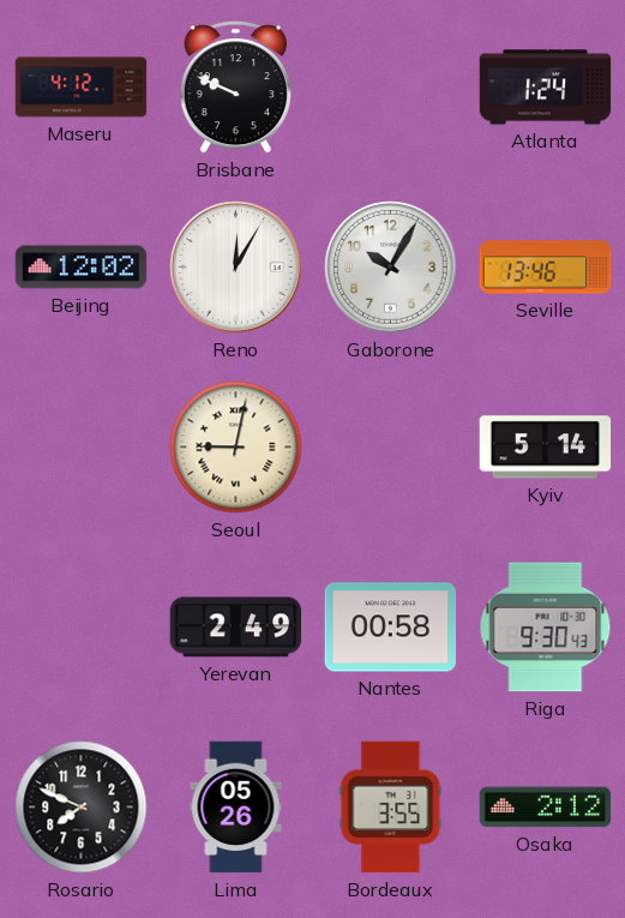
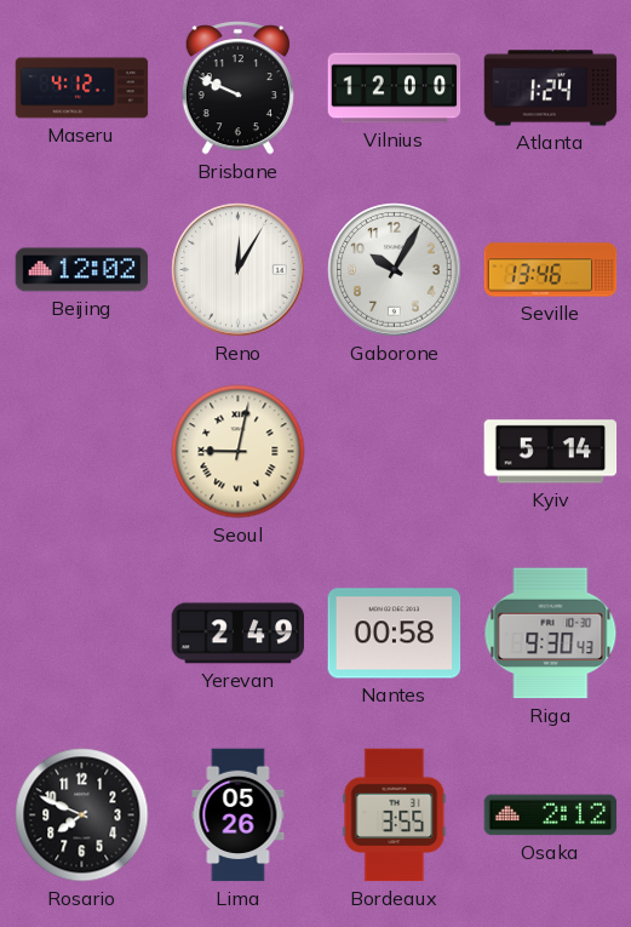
Vilnius: none -> 12:00 (395, 88)
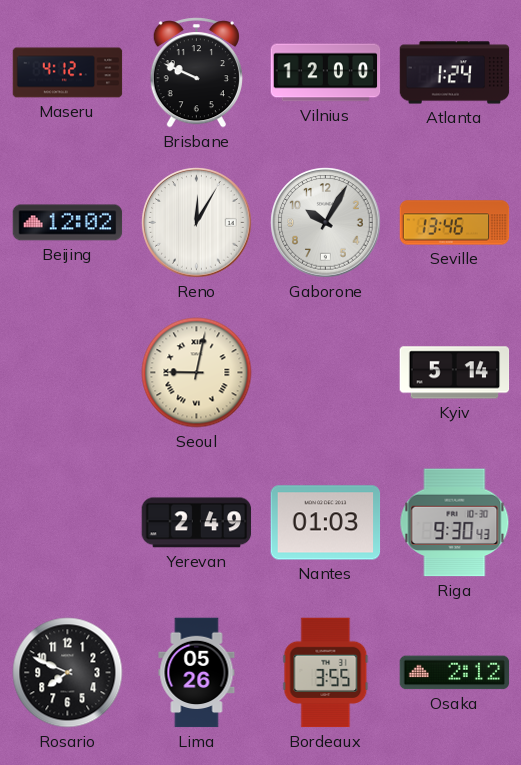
Nantes: 00:58 -> 01:03 (326, 523)
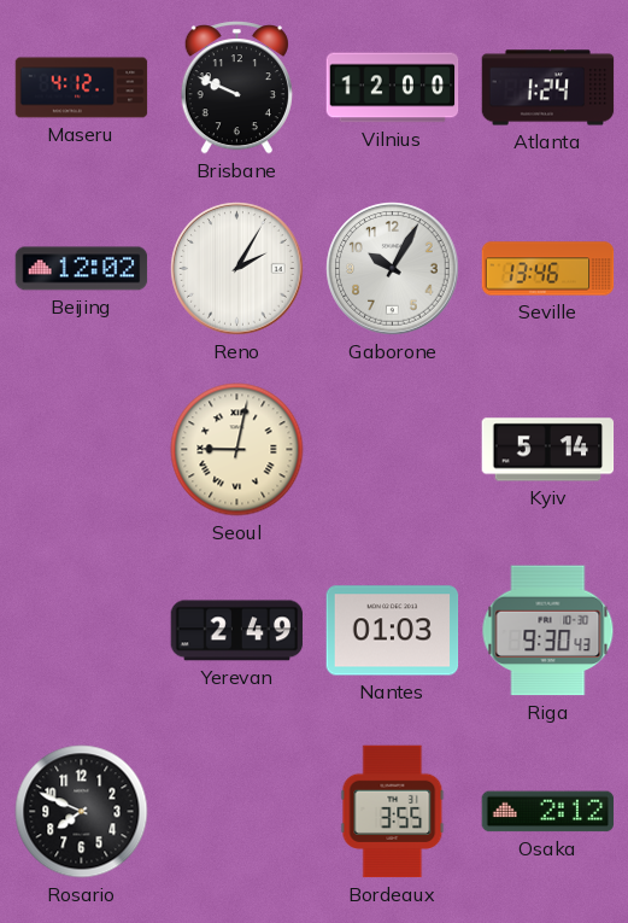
Reno: 12:05 -> 2:05 (237, 269)
Lima: 05:26 -> none (197, 673)
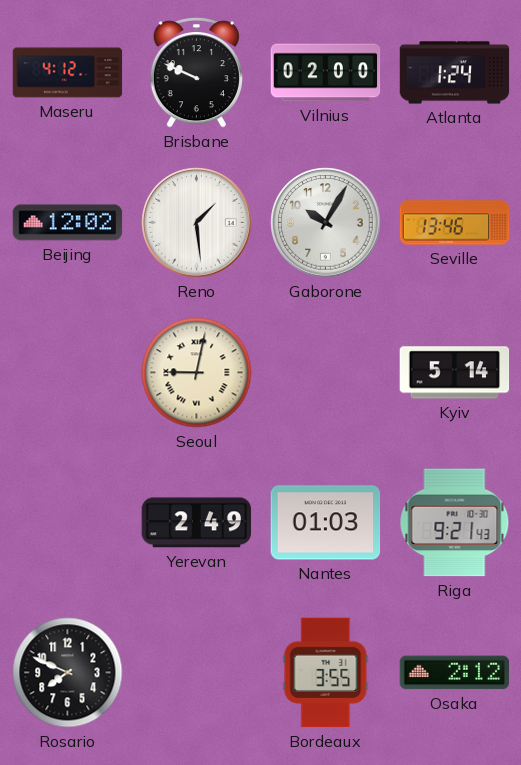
Vilnius: 12:00 -> 02:00 (326, 73)
Reno: 2:05 -> 1:29 (197, 223)
Riga: 9:30 -> 9:21 (455, 523)
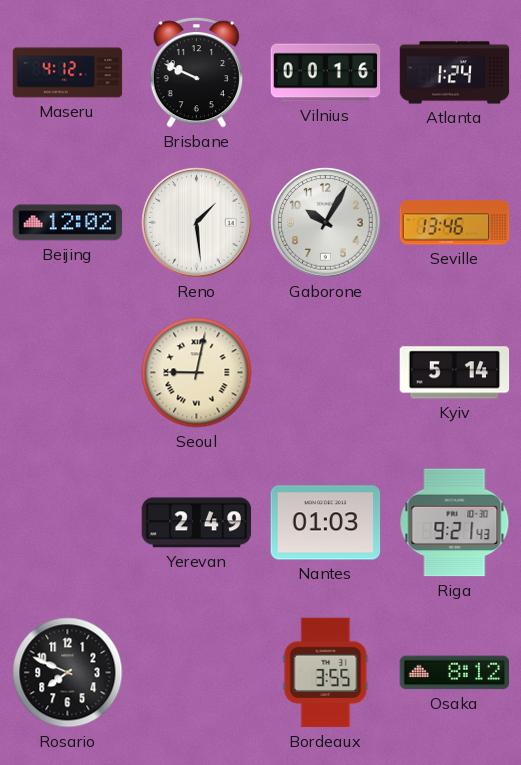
Vilnius: 02:00 -> 00:16 (326, 73)
Osaka: 2:12 -> 8:12 (455, 673)
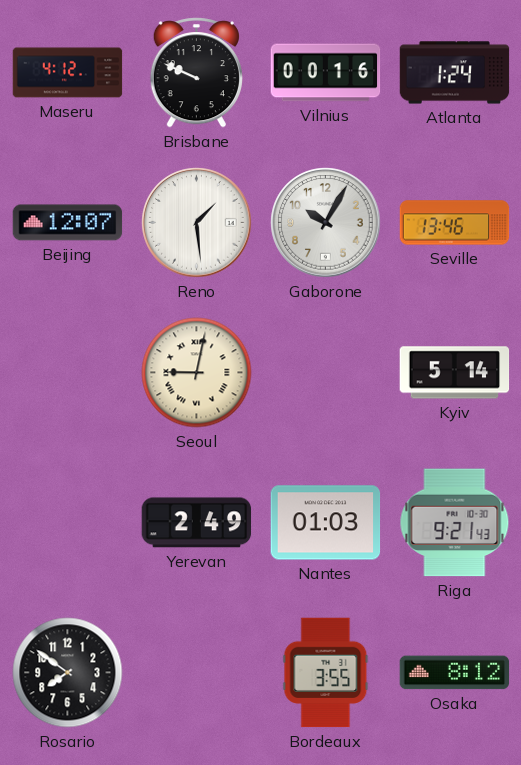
Beijing: 12:02 -> 12:07 (68, 223)
Rosario: 7:49 -> 7:51 (68, 673)
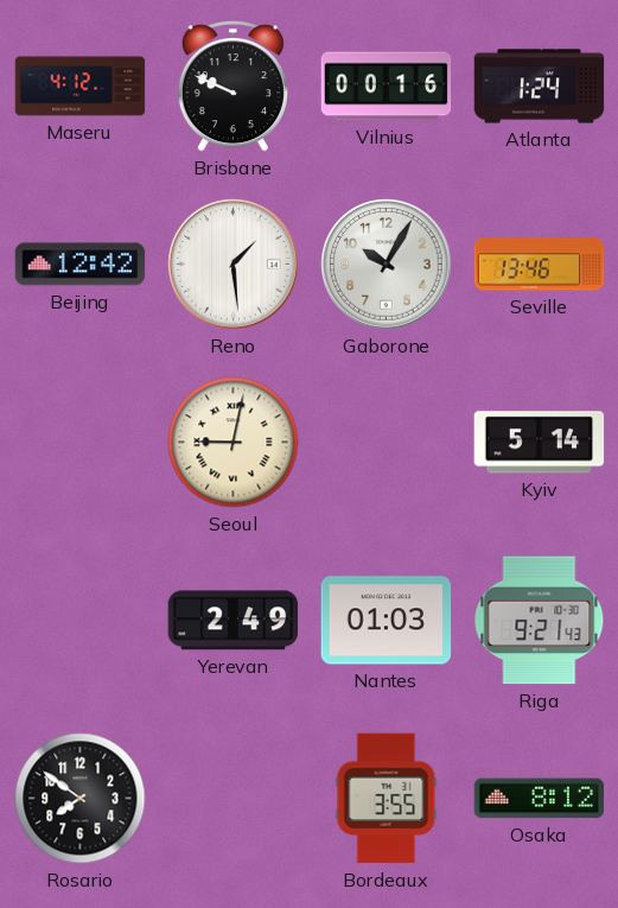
Beijing: 12:07 -> 12:42 (81, 265)
